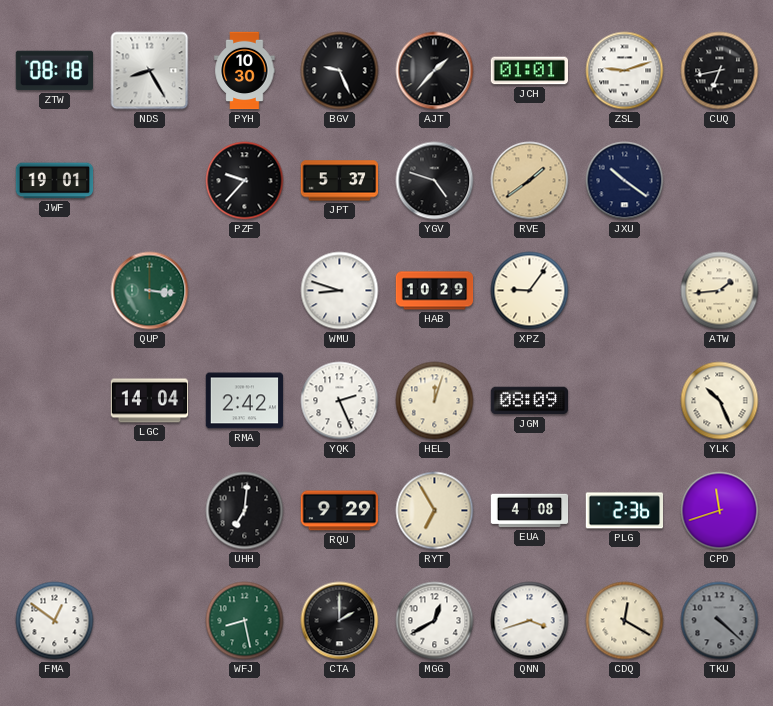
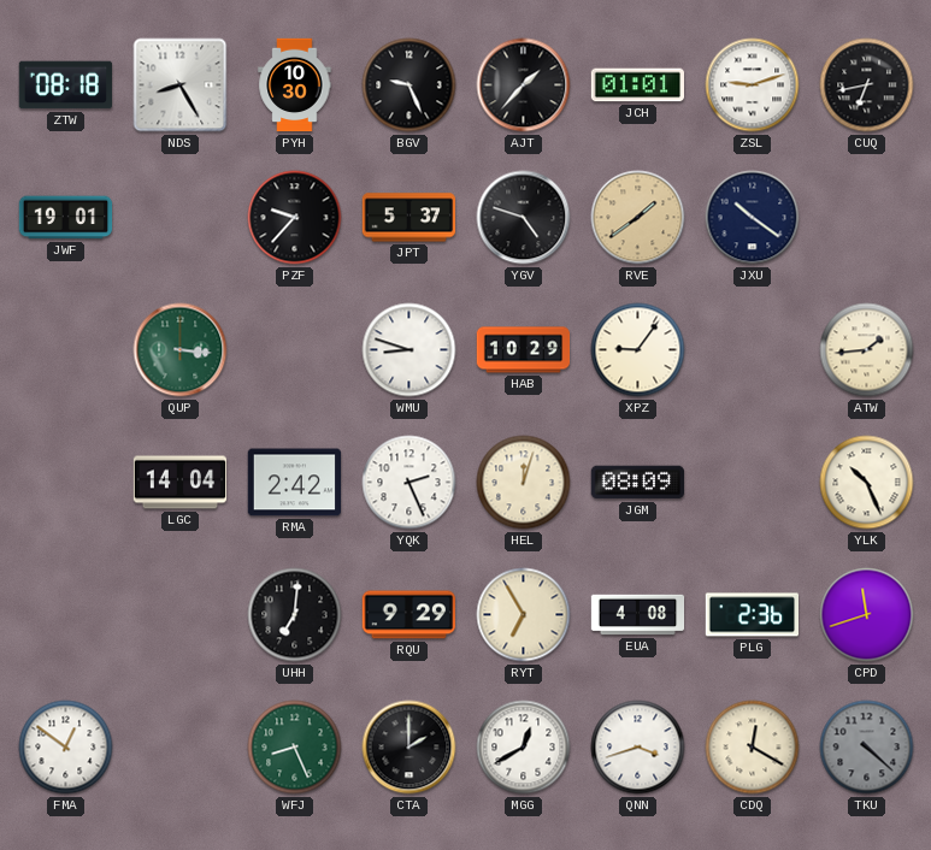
WFJ: 8:28 -> 8:26 (295, 748)
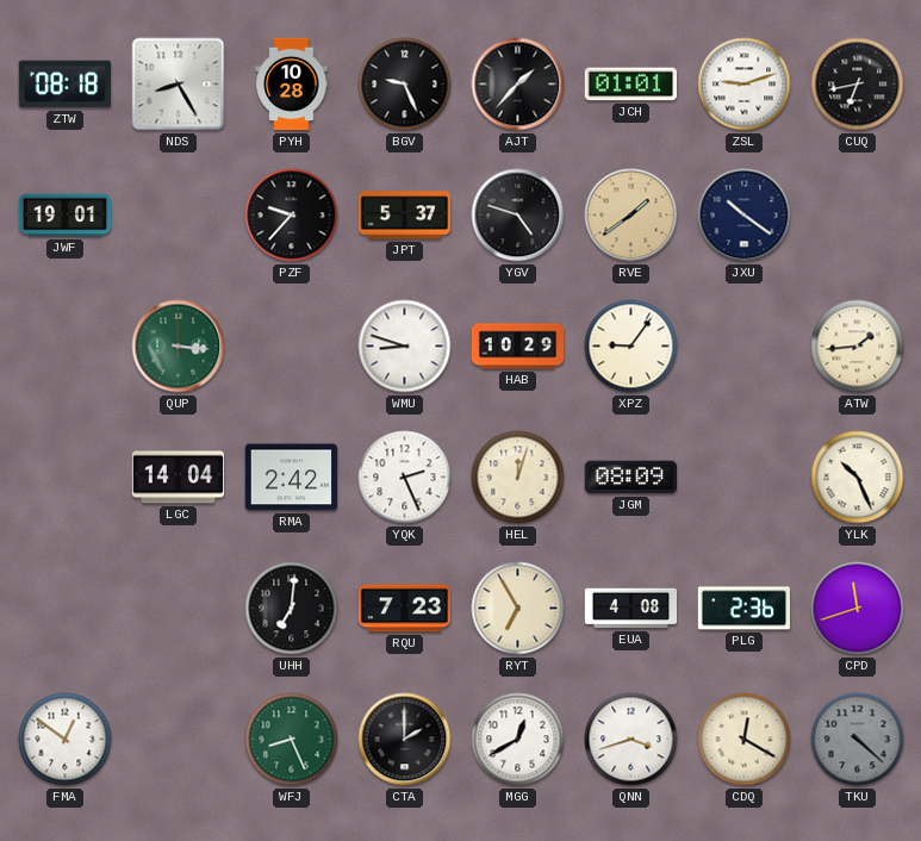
PYH: 10:30 -> 10:28 (292, 85)
RQU: 9:29 -> 7:23 (405, 609)
